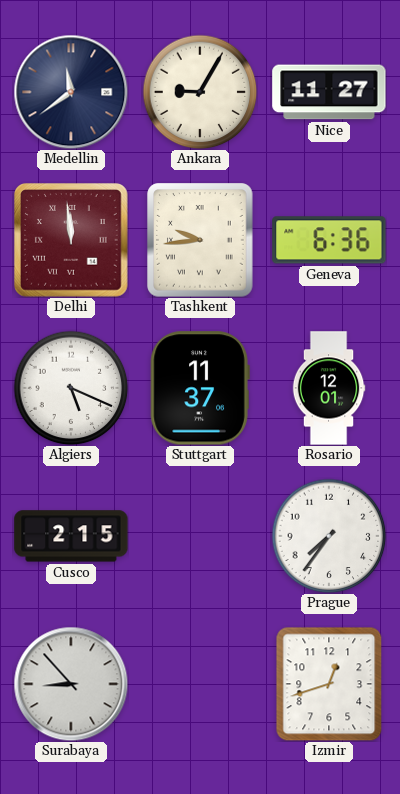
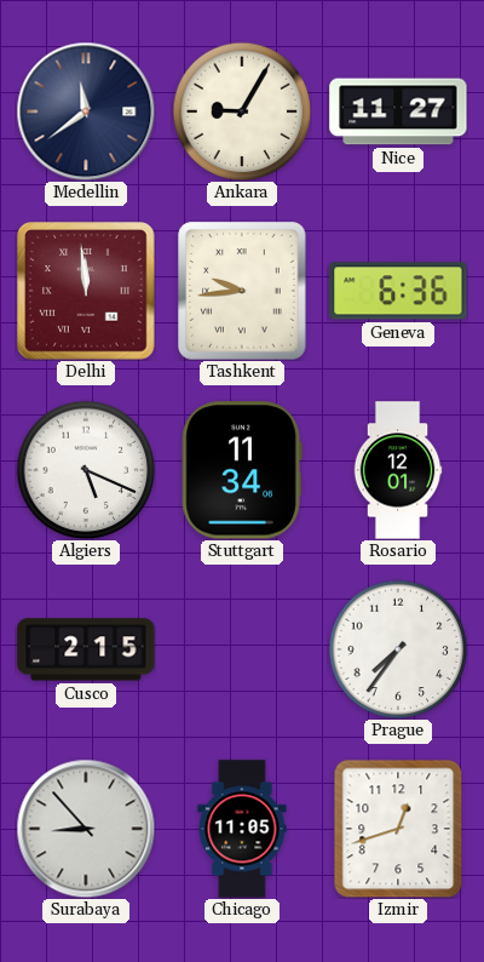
Stuttgart: 11:37 -> 11:34 (242, 470)
Chicago: none -> 11:05 (242, 829)
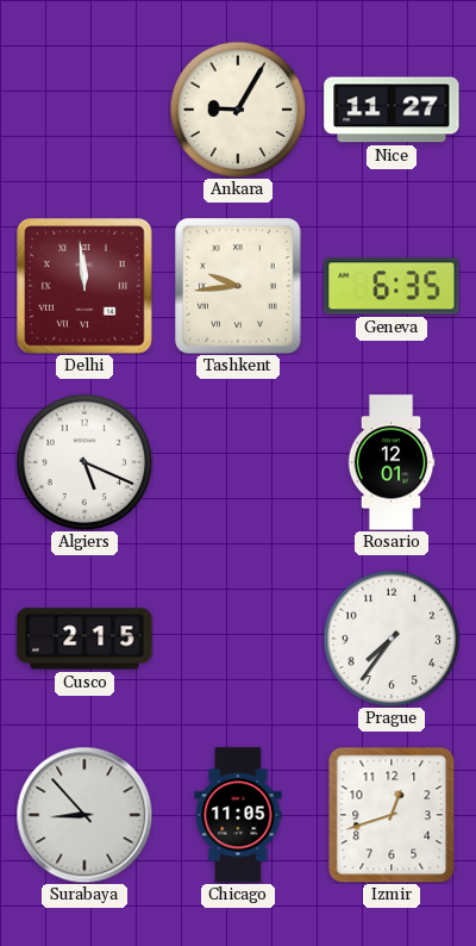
Medellin: 11:39 -> none (86, 111)
Geneva: 6:36 -> 6:35 (392, 286)
Stuttgart: 11:34 -> none (242, 470)
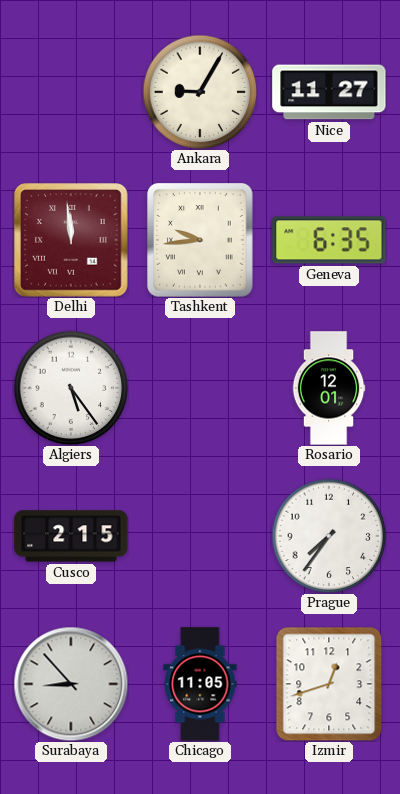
Algiers: 5:19 -> 5:24 (71, 388)
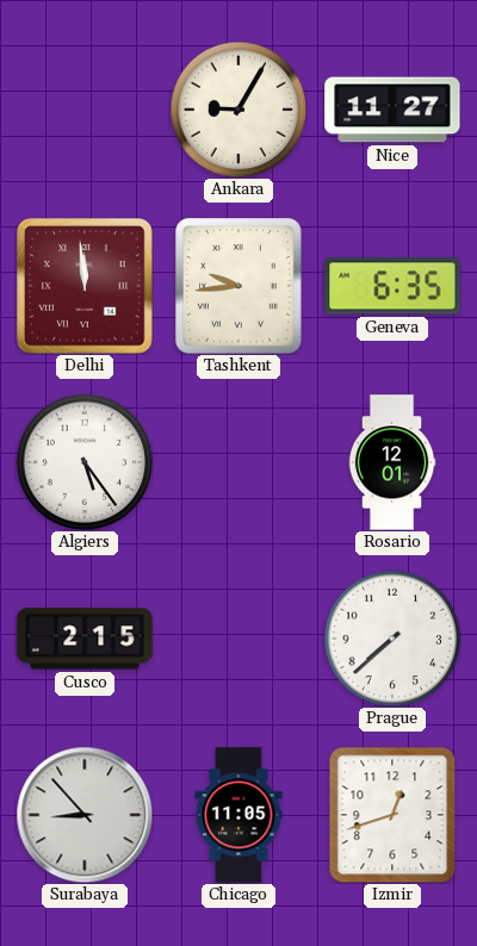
Prague: 7:36 -> 7:38 (392, 639)
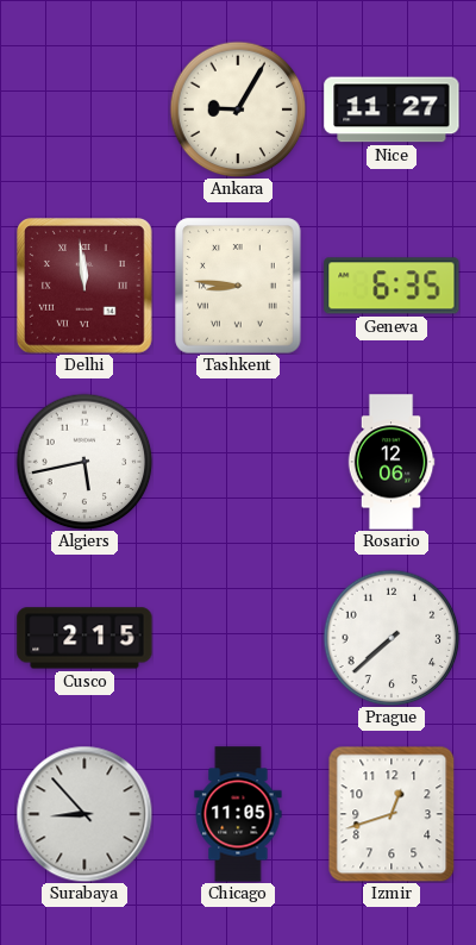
Tashkent: 9:44 -> 8:46 (238, 286)
Algiers: 5:24 -> 5:43 (84, 462)
Rosario: 12:01 -> 12:06 (392, 462)
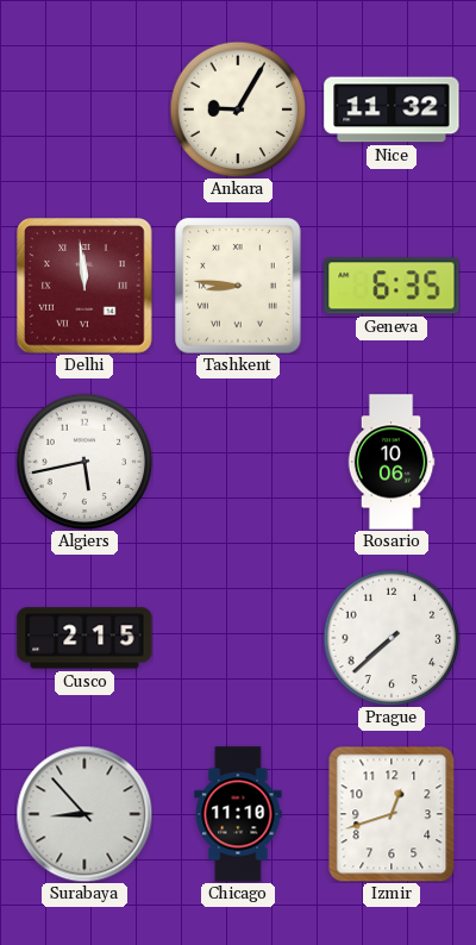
Nice: 11:27 -> 11:32 (392, 109)
Rosario: 12:06 -> 10:06 (392, 462)
Chicago: 11:05 -> 11:10 (238, 814)
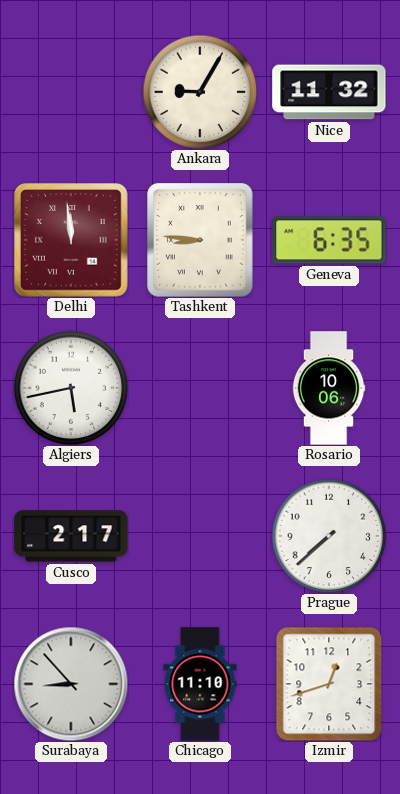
Cusco: 2:15 -> 2:17 (71, 536)
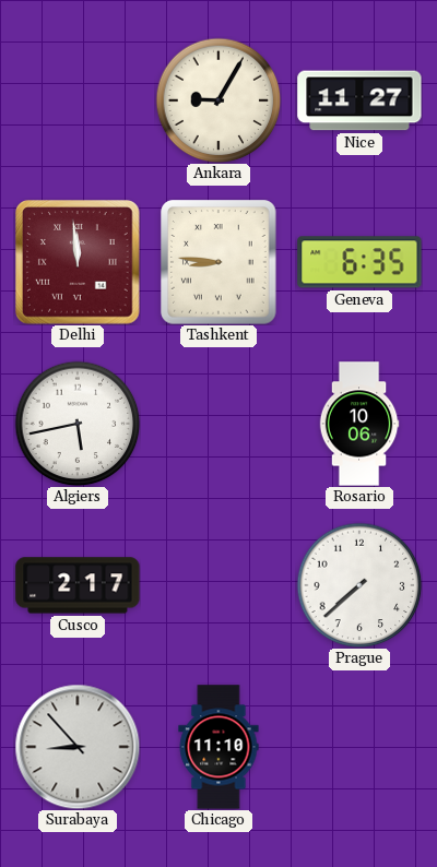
Nice: 11:32 -> 11:27 (359, 100)
Izmir: 12:42 -> none (329, 684)
